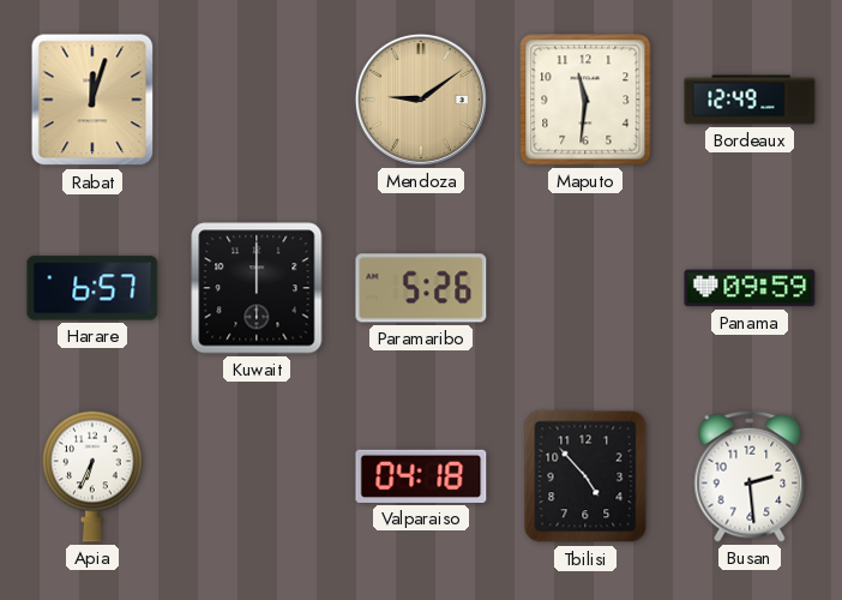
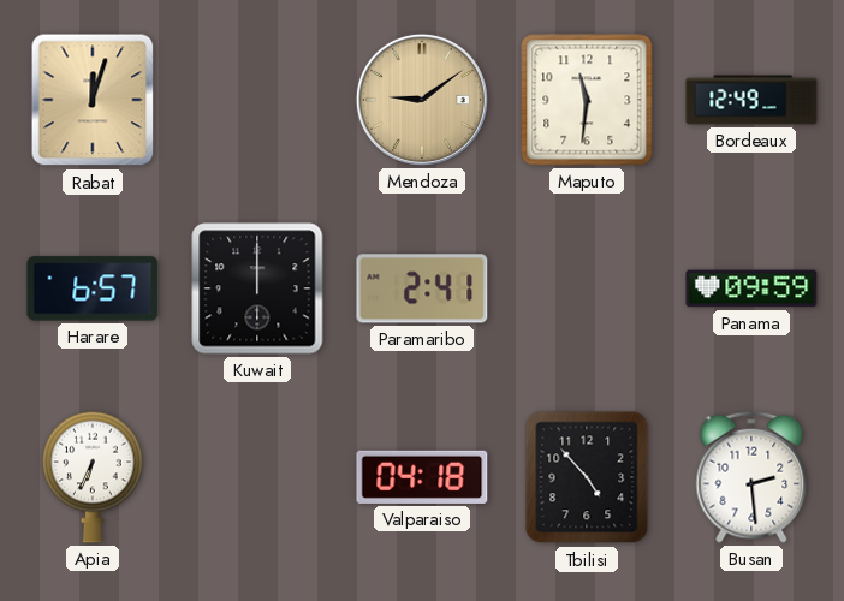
Paramaribo: 5:26 -> 2:41 (422, 288)
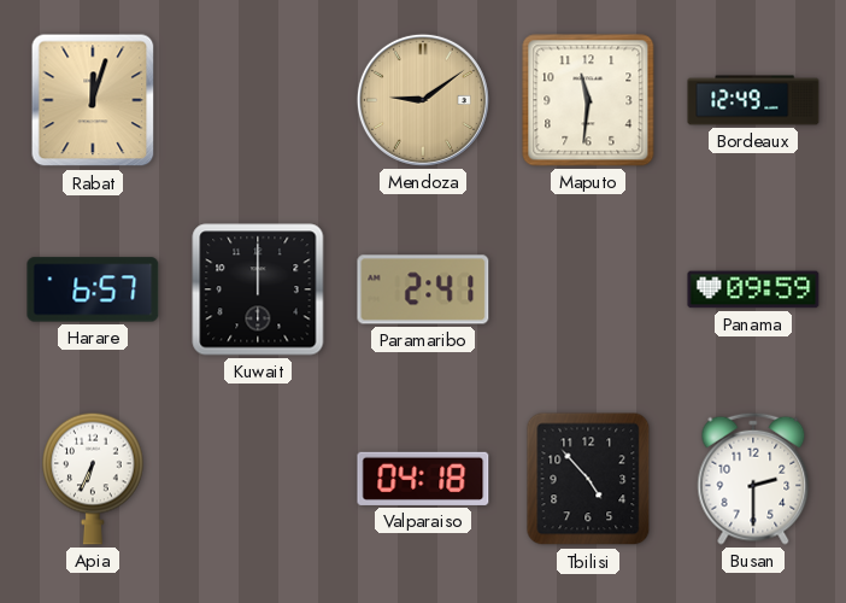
Busan: 2:29 -> 2:30 (753, 479)
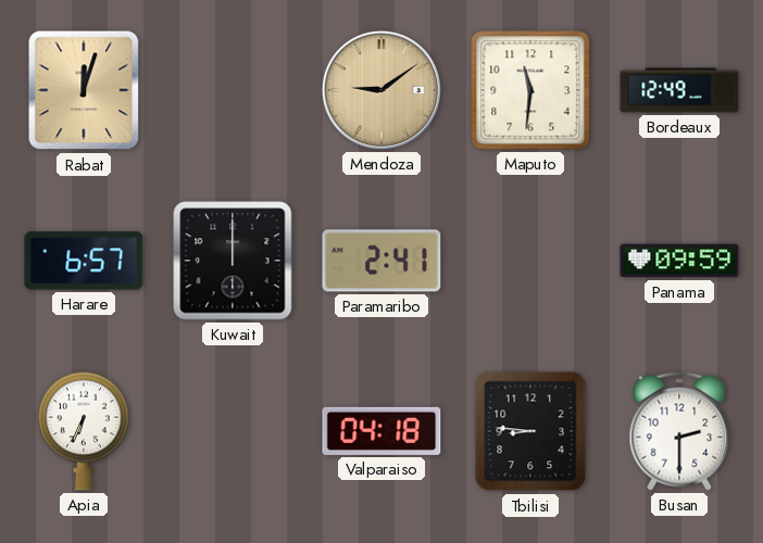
Tbilisi: 4:53 -> 8:46 (530, 431)
